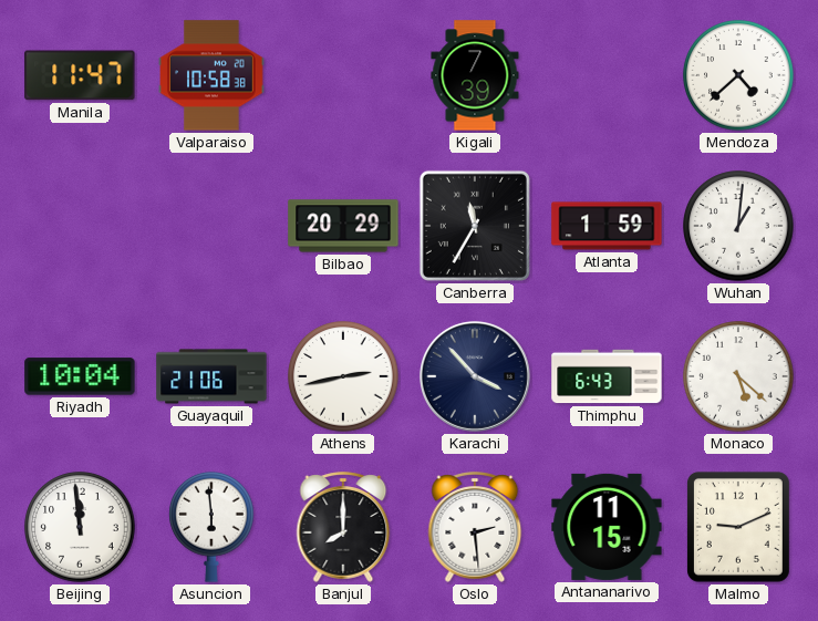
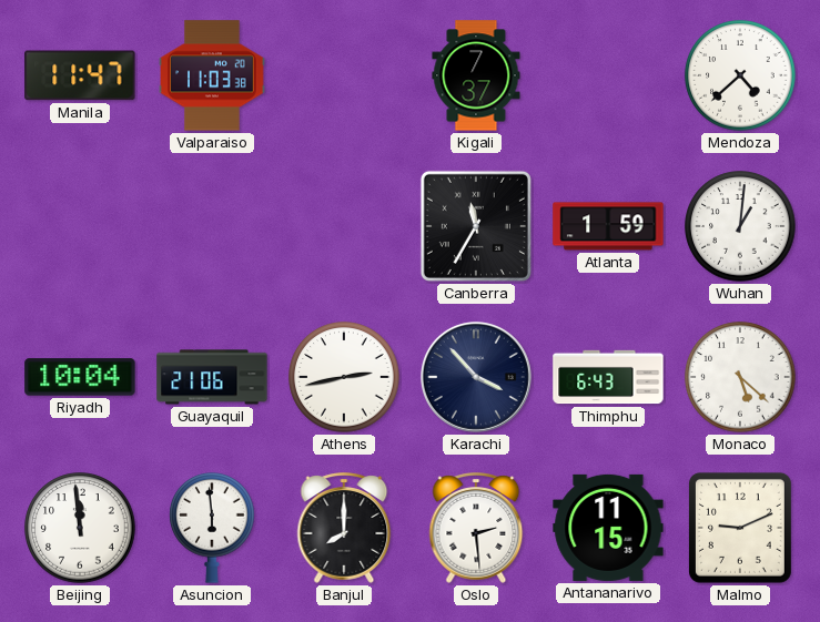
Valparaiso: 10:58 -> 11:03 (212, 75)
Kigali: 7:39 -> 7:37 (476, 75)
Bilbao: 20:29 -> none (343, 226)
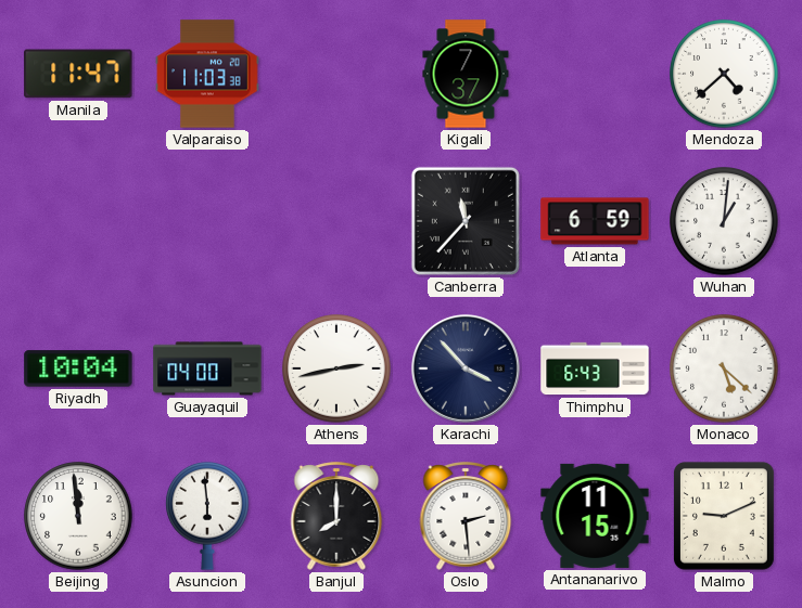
Canberra: 11:35 -> 11:37 (466, 221)
Atlanta: 1:59 -> 6:59 (595, 221)
Guayaquil: 21:06 -> 04:00 (207, 368)
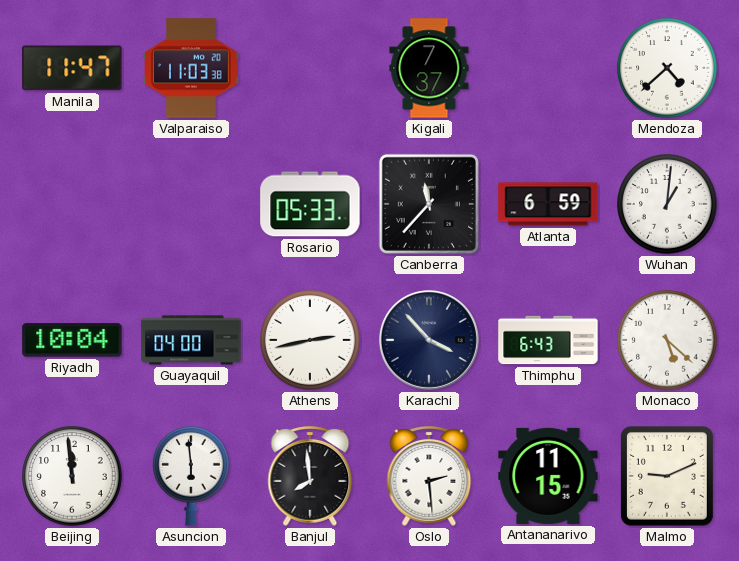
Rosario: none -> 05:33 (310, 204)
Banjul: 8:00 -> 7:59 (310, 476)
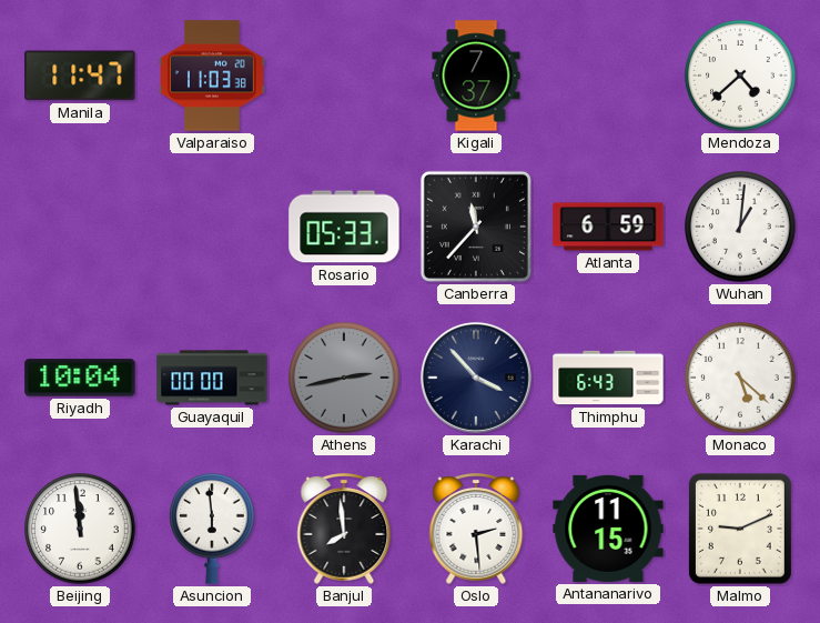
Guayaquil: 04:00 -> 00:00 (212, 378)
Athens dial: white -> grey (344, 378)
